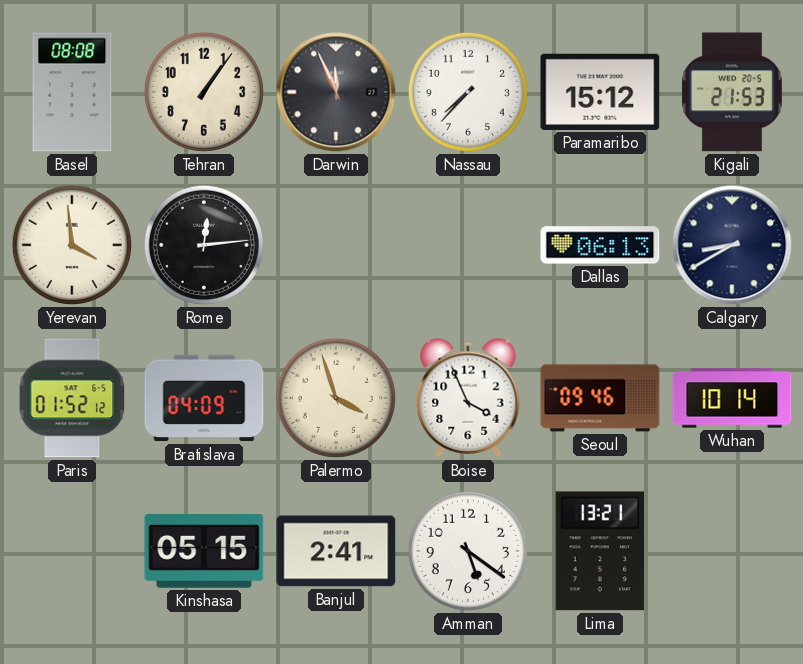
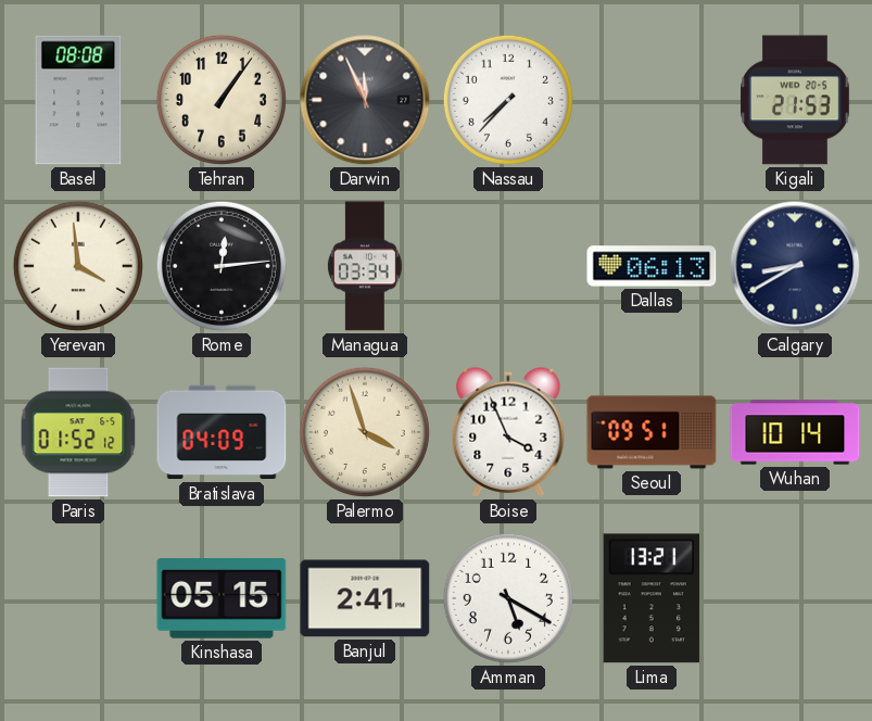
Paramaribo: 15:12 -> none (600, 92)
Managua: none -> 03:34 (365, 266)
Seoul: 09:46 -> 09:51 (652, 432)
Amman: 5:21 -> 5:20 (508, 598)
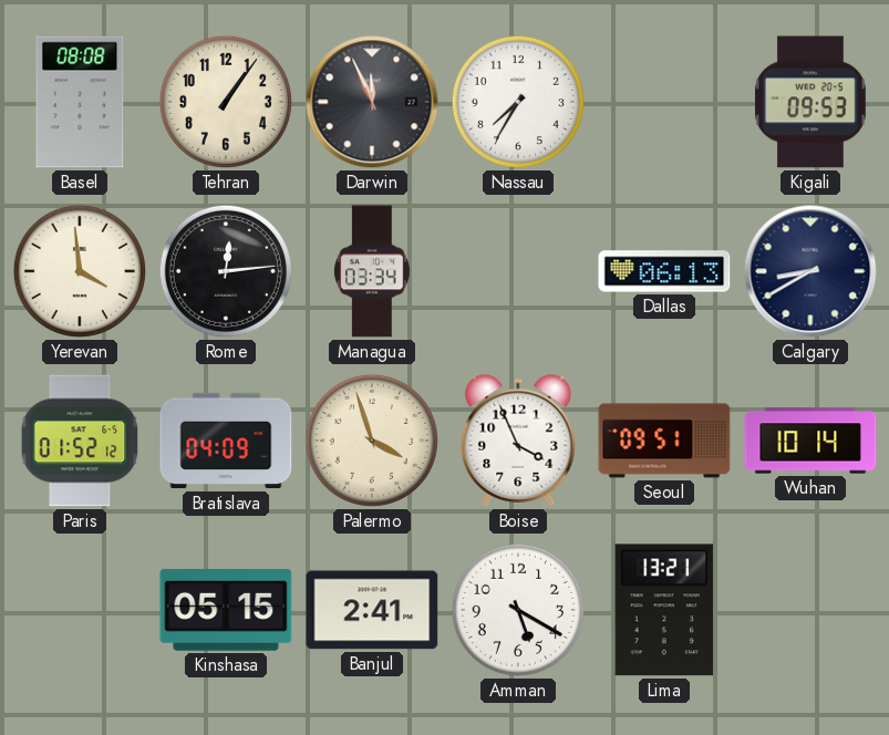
Nassau: 7:37 -> 7:35 (518, 102)
Kigali: 21:53 -> 09:53 (810, 102)
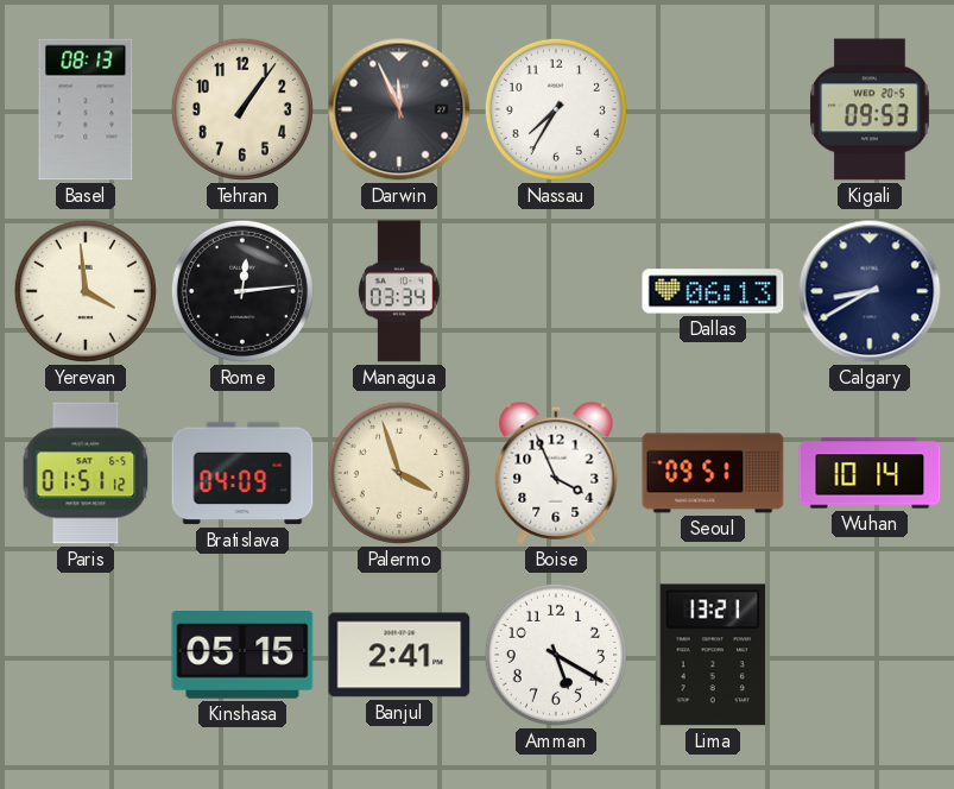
Basel: 08:08 -> 08:13 (86, 109)
Paris: 01:52 -> 01:51 (86, 473)
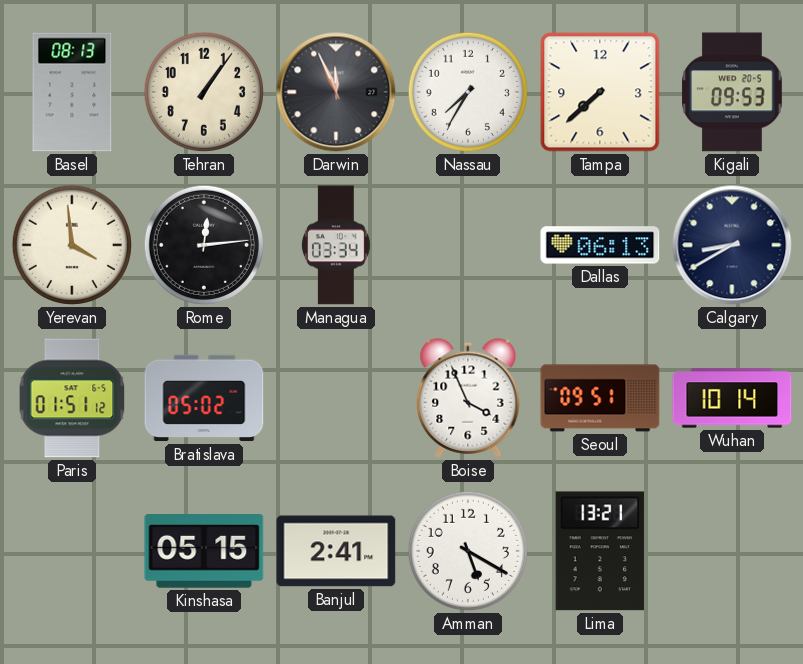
Tampa: none -> 7:38 (600, 92)
Bratislava: 04:09 -> 05:02 (204, 398)
Palermo: 3:57 -> none (399, 473)
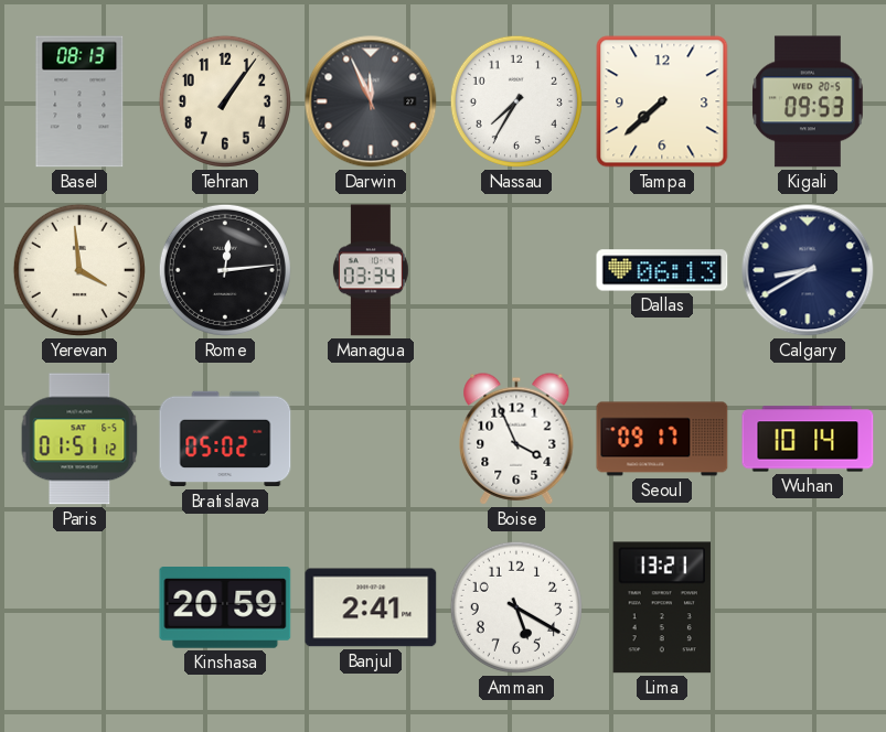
Seoul: 09:51 -> 09:17 (662, 439)
Kinshasa: 05:15 -> 20:59 (225, 609)
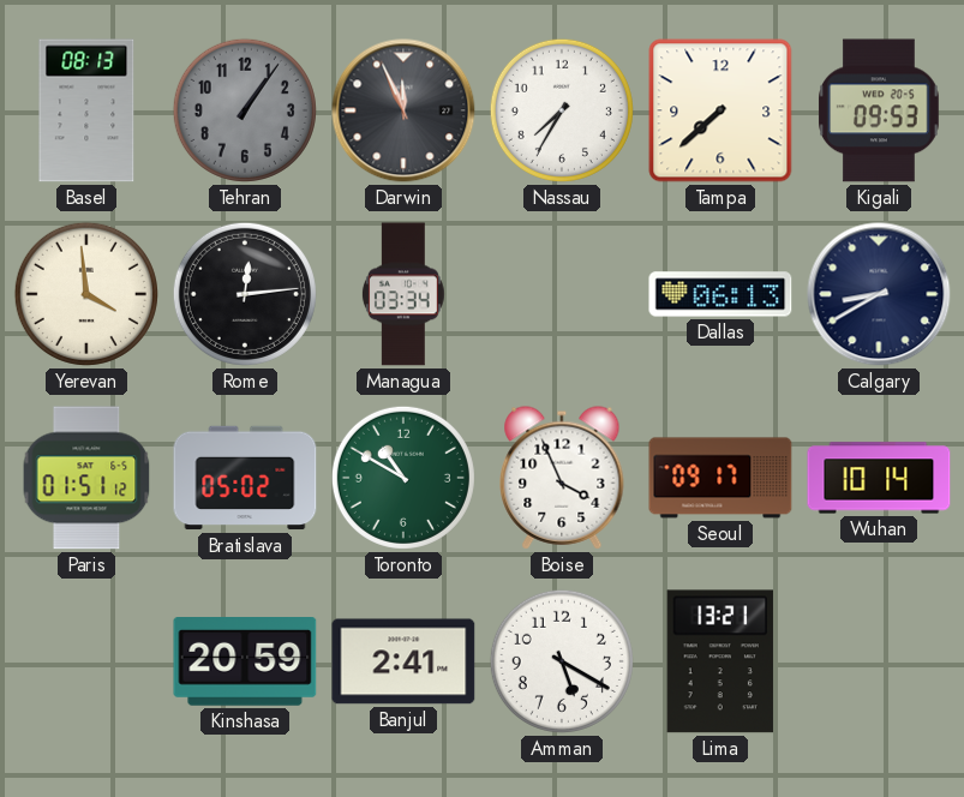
Tehran dial: cream -> grey (245, 110)
Toronto: none -> 10:50 (403, 478)
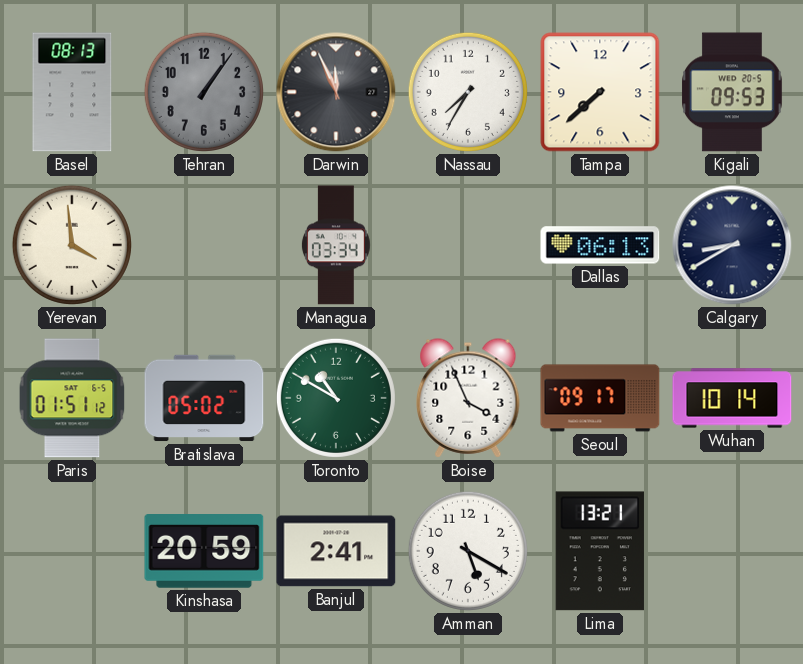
Rome: 12:14 -> none (245, 294)
